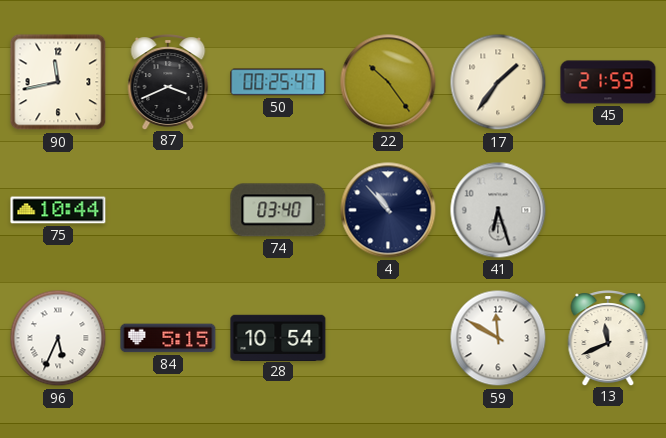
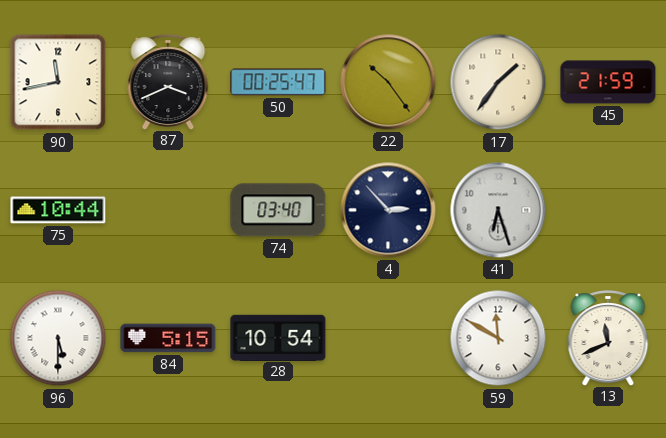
4: 10:53 -> 2:53 (388, 210)
96: 5:34 -> 5:30 (58, 338)
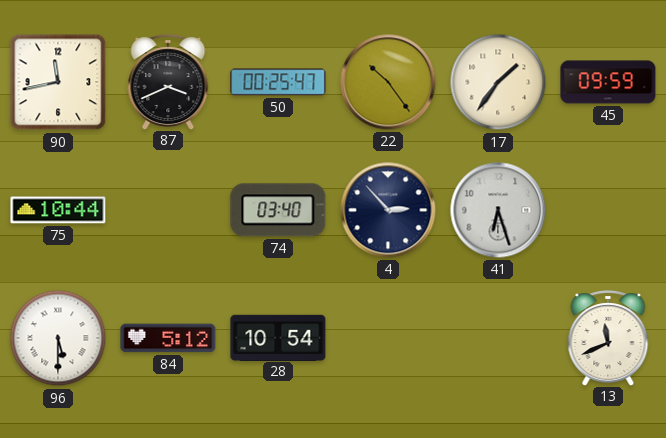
45: 21:59 -> 09:59 (608, 82)
84: 5:15 -> 5:12 (168, 338)
59: 11:50 -> none (498, 338)
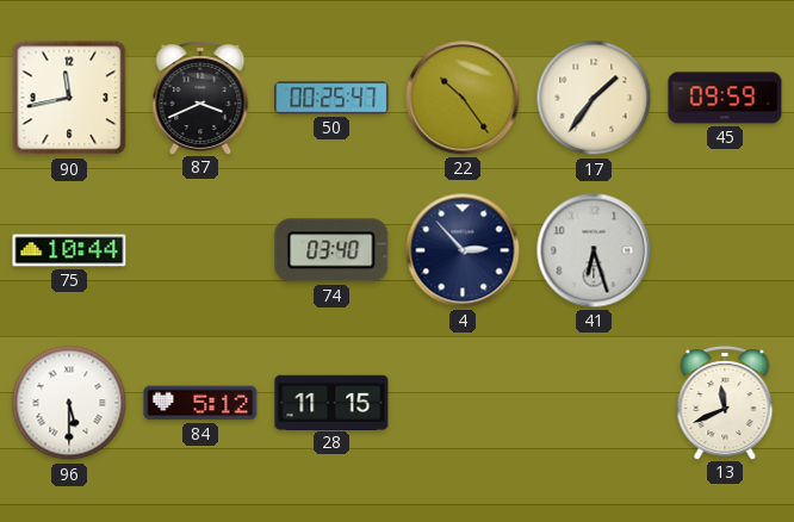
28: 10:54 -> 11:15 (331, 402)
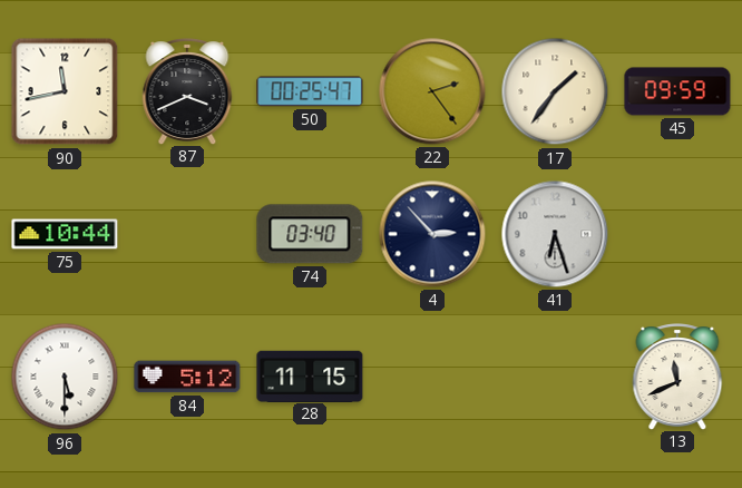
22: 10:24 -> 2:24 (432, 91)
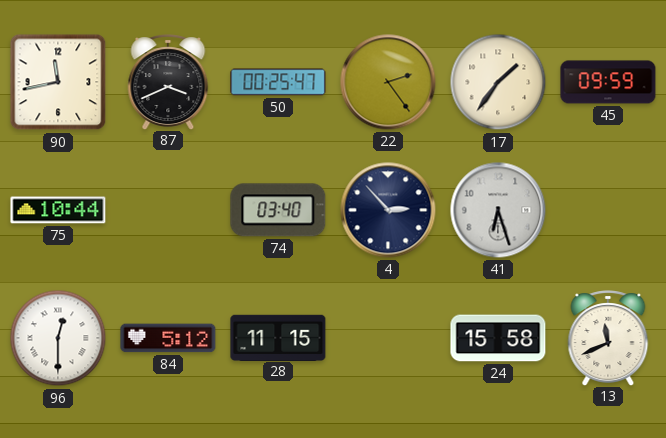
96: 5:30 -> 12:30 (58, 338)
24: none -> 15:58 (498, 338)
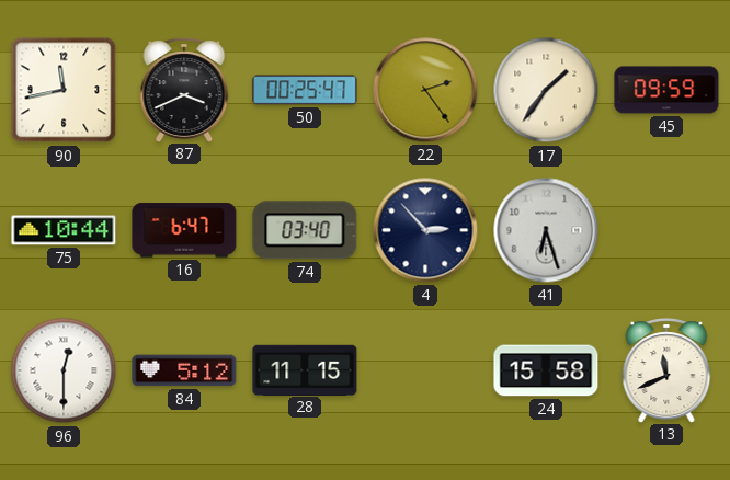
16: none -> 6:47 (184, 230)
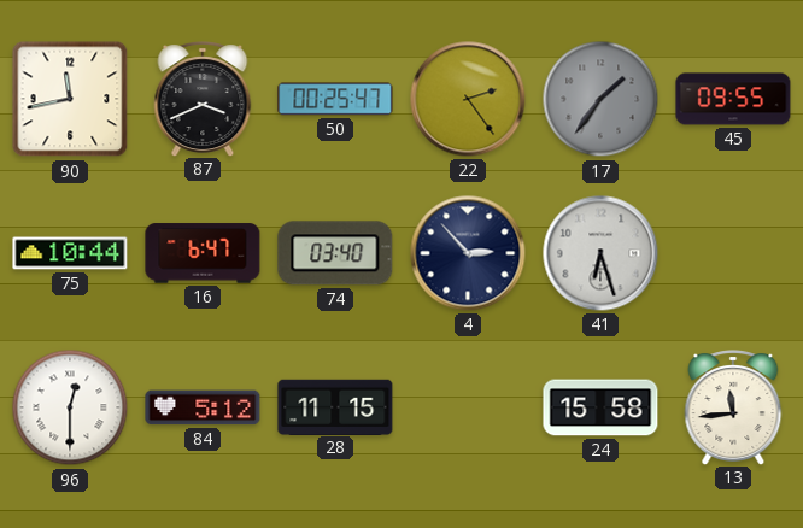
17 dial: cream -> grey (600, 99)
45: 09:59 -> 09:55 (733, 99)
13: 11:41 -> 11:44 (733, 407)
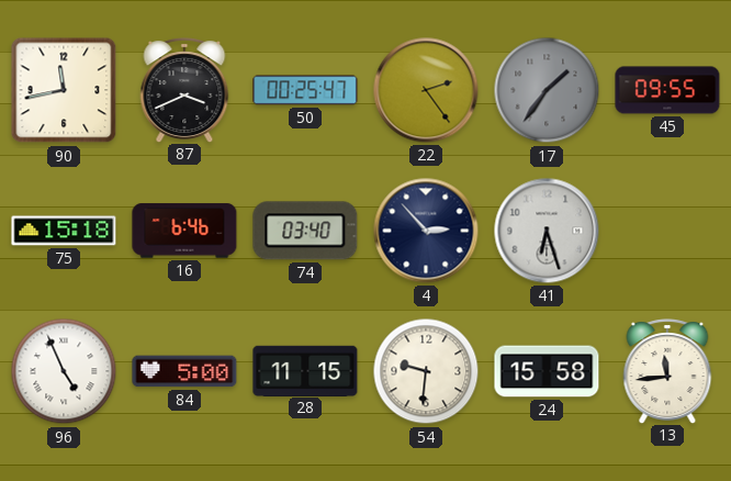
75: 10:44 -> 15:18 (64, 231)
16: 6:47 -> 6:46 (184, 231)
96: 12:30 -> 4:56 (64, 371)
84: 5:12 -> 5:00 (184, 371)
54: none -> 9:31 (426, 371)
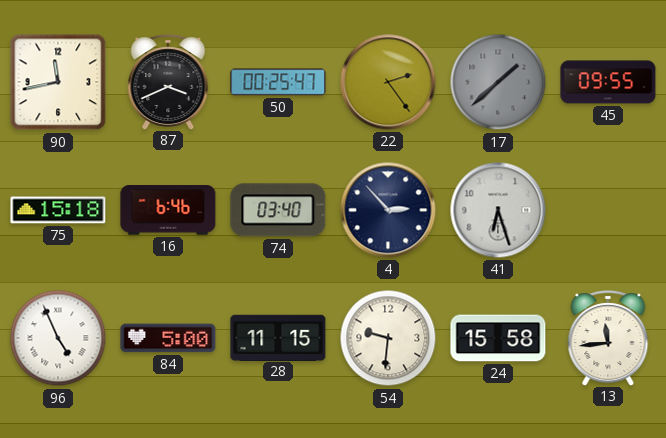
17: 1:36 -> 1:38 (498, 82)
